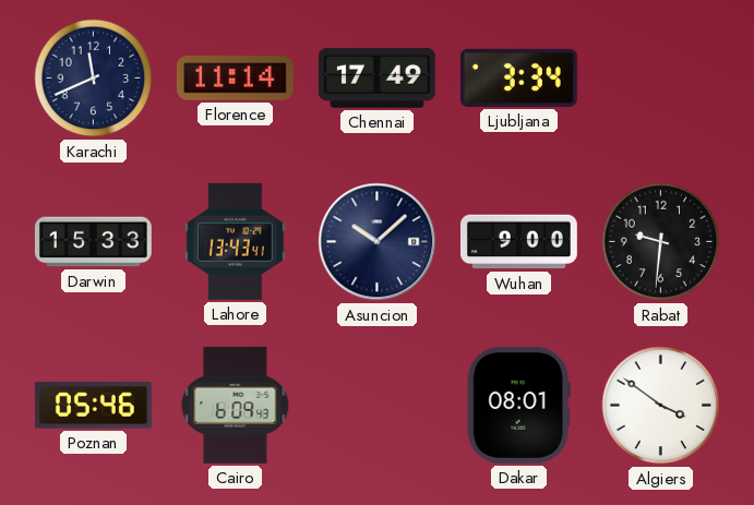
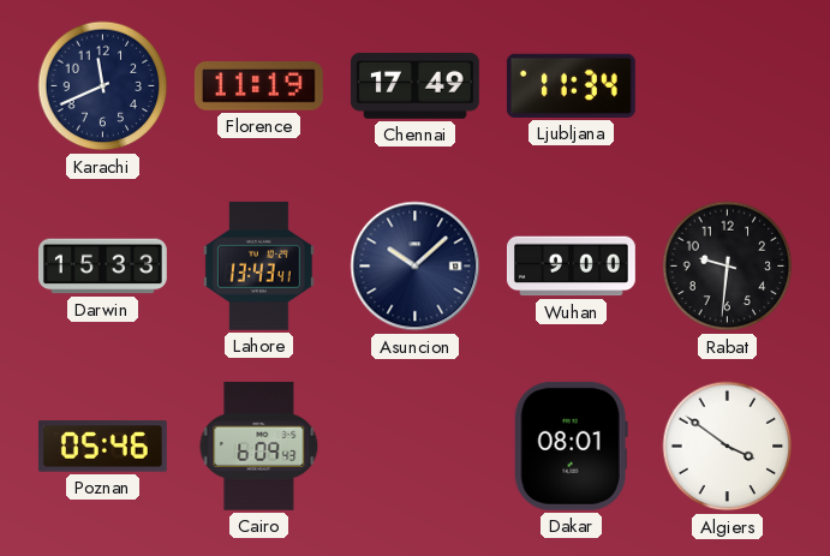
Florence: 11:14 -> 11:19 (258, 86)
Ljubljana: 3:34 -> 11:34 (571, 85)
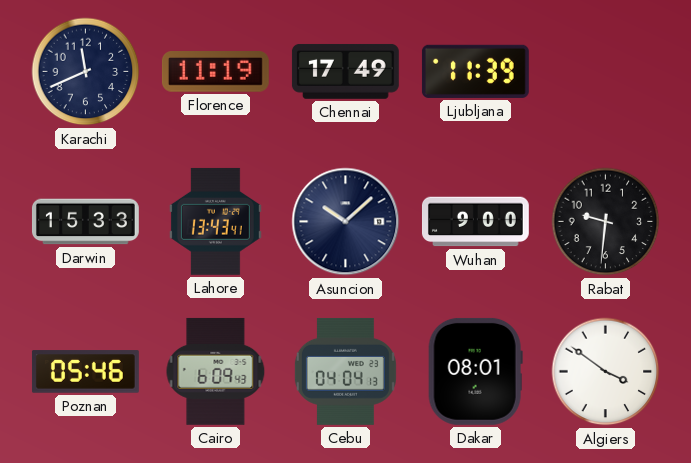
Ljubljana: 11:34 -> 11:39 (475, 71)
Cebu: none -> 04:04 (345, 371)
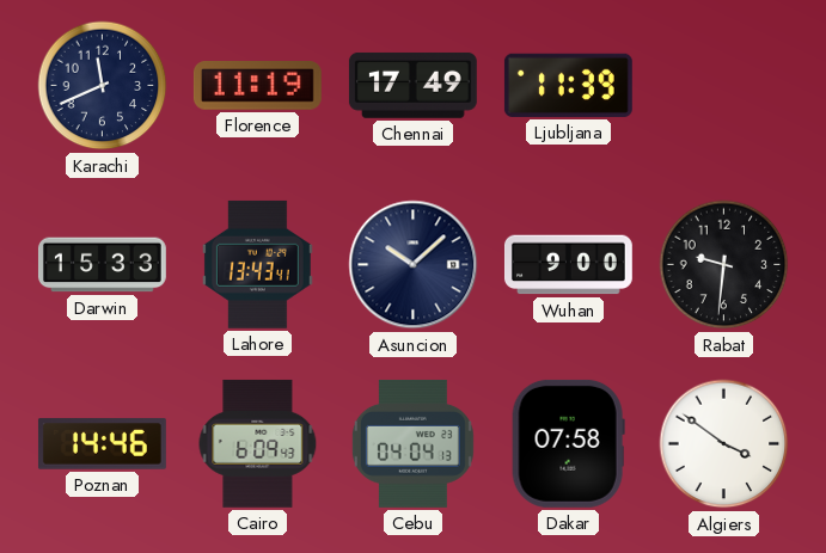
Poznan: 05:46 -> 14:46 (102, 444)
Dakar: 08:01 -> 07:58 (568, 443)
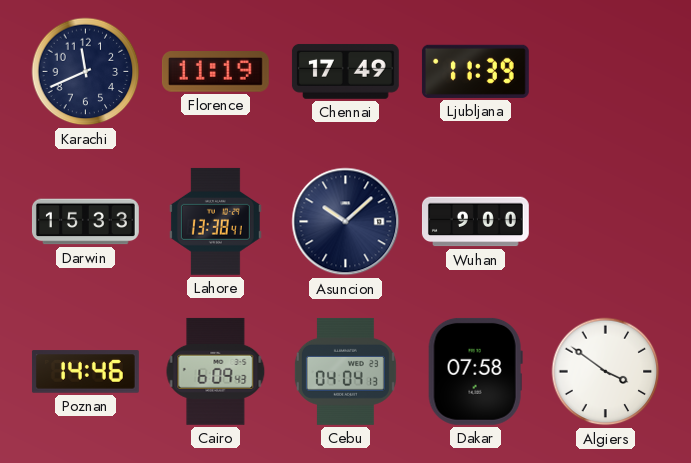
Lahore: 13:43 -> 13:38 (215, 221)
Rabat: 9:31 -> none (724, 265)
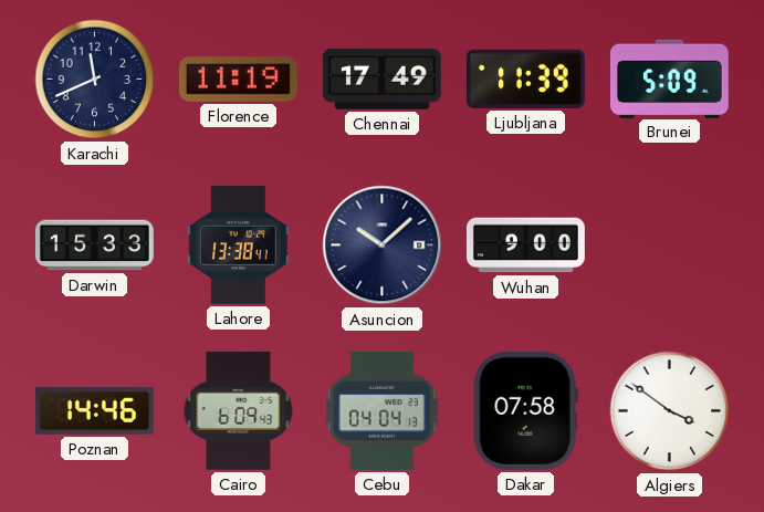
Brunei: none -> 5:09 (669, 79)
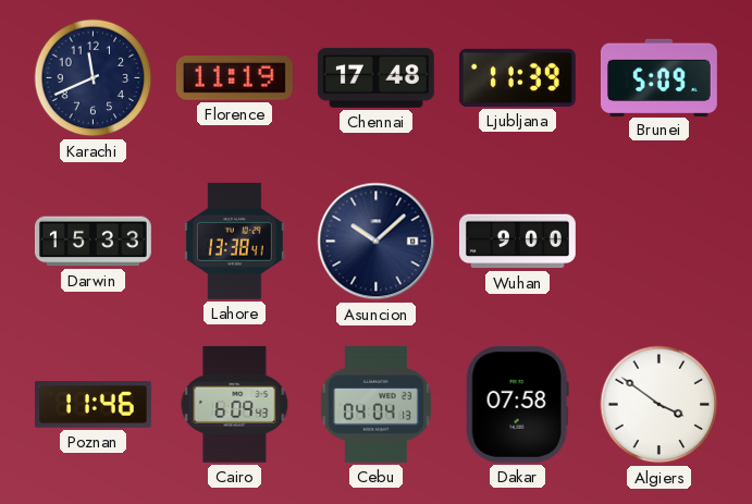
Chennai: 17:49 -> 17:48 (375, 77)
Poznan: 14:46 -> 11:46 (93, 405)
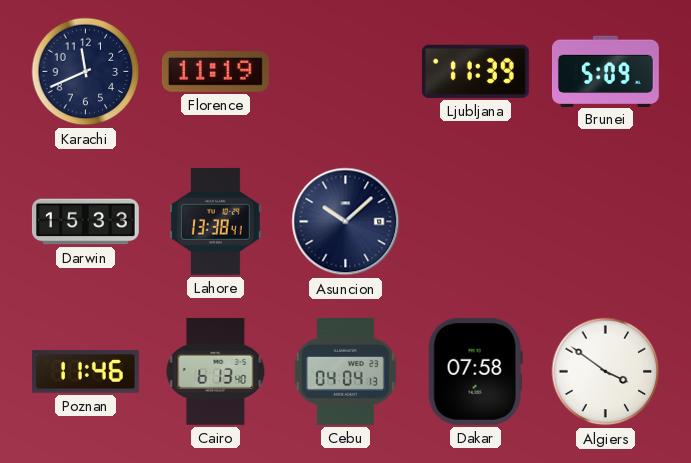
Chennai: 17:48 -> none (375, 77)
Wuhan: 9:00 -> none (517, 242)
Cairo: 6:09 -> 6:13 (216, 371)
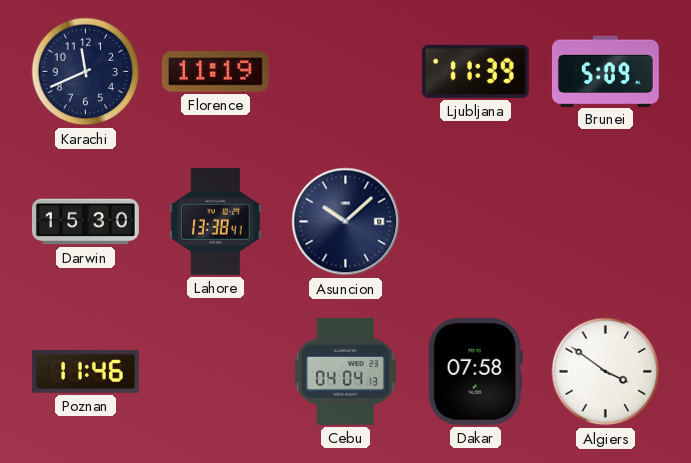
Darwin: 15:33 -> 15:30 (85, 222)
Cairo: 6:13 -> none (216, 371)
